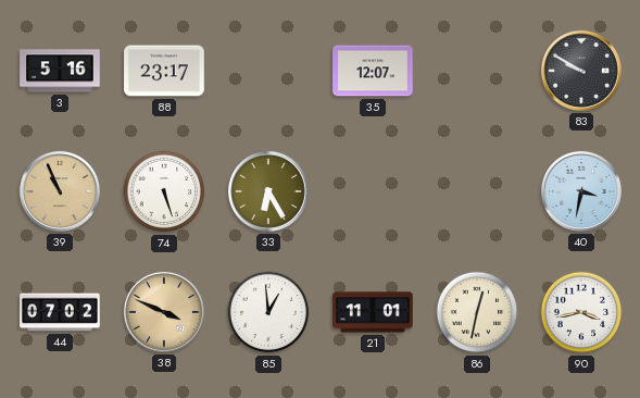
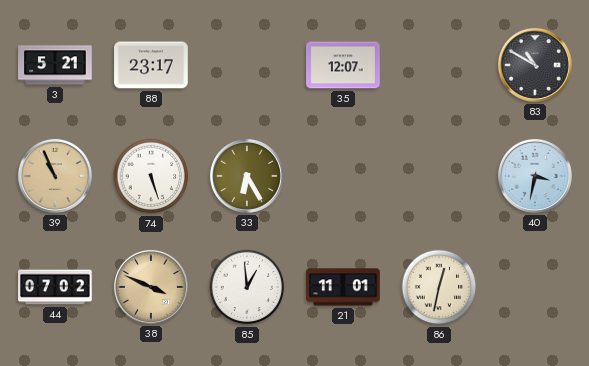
3: 5:16 -> 5:21 (55, 65)
83: 9:50 -> 10:50 (535, 65)
90: 3:43 -> none (581, 312)
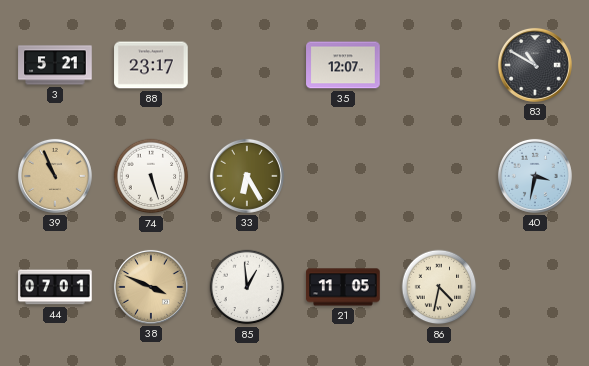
44: 07:02 -> 07:01 (55, 287)
21: 11:01 -> 11:05 (343, 287)
86: 12:32 -> 4:32 (439, 287)
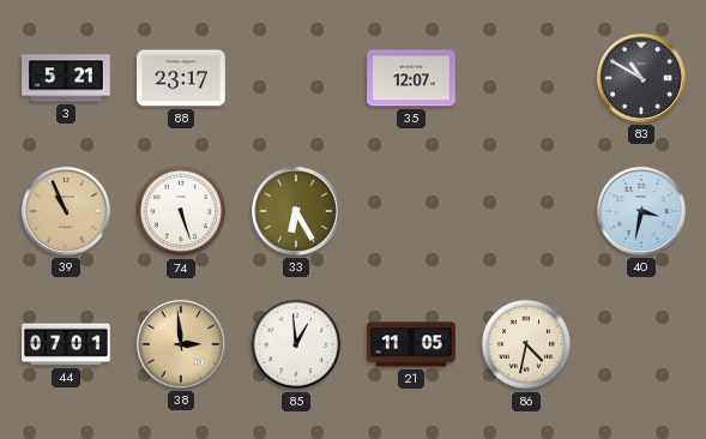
38: 3:49 -> 2:59 (181, 344)
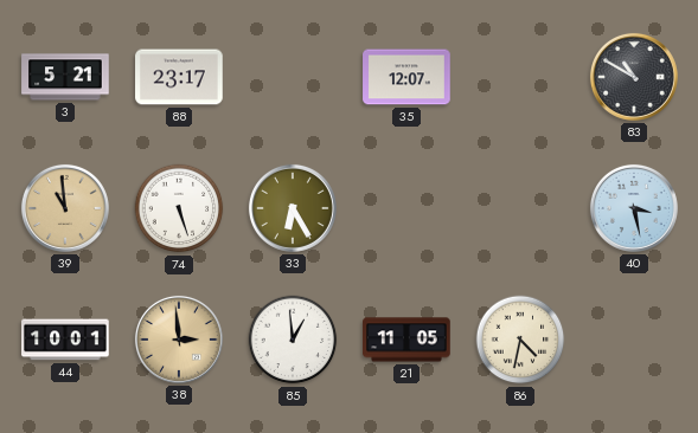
39: 10:56 -> 10:59 (65, 208)
40: 3:32 -> 3:28 (634, 208)
44: 07:01 -> 10:01 (65, 340)
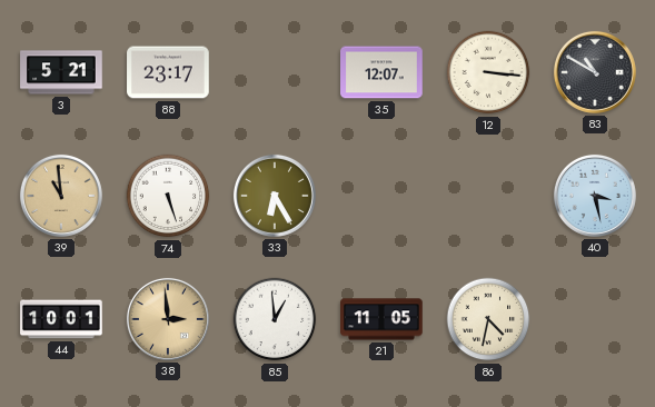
12: none -> 3:16 (488, 72)
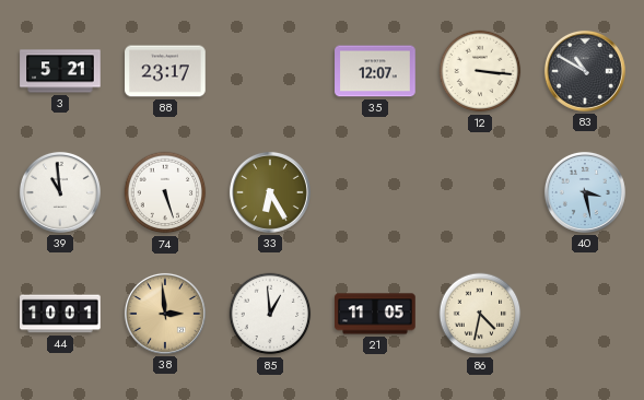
39 dial: champagne -> white (60, 192)
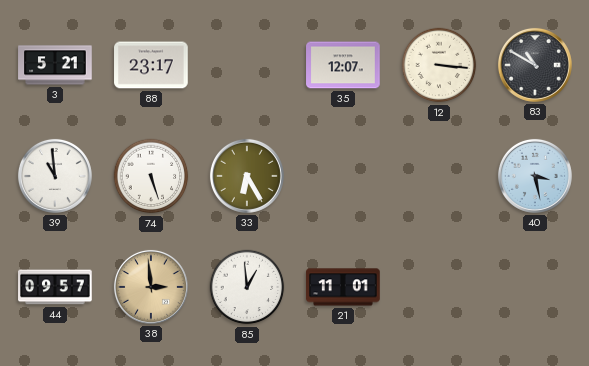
44: 10:01 -> 09:57 (55, 287)
21: 11:05 -> 11:01 (343, 287)
86: 4:32 -> none (480, 314)
